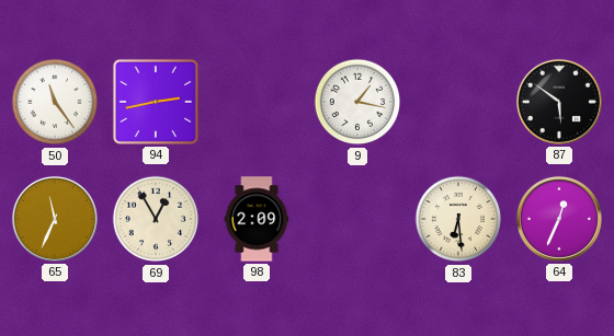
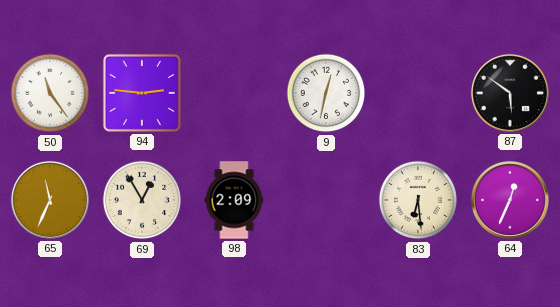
94: 2:43 -> 2:46 (142, 93)
9: 1:17 -> 12:32 (326, 93)
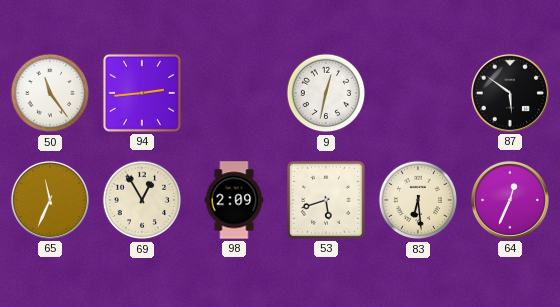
94: 2:46 -> 2:44 (142, 93)
53: none -> 5:42 (327, 201)
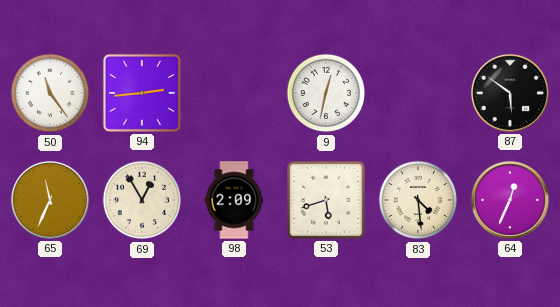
83: 6:29 -> 4:29 (418, 200)
